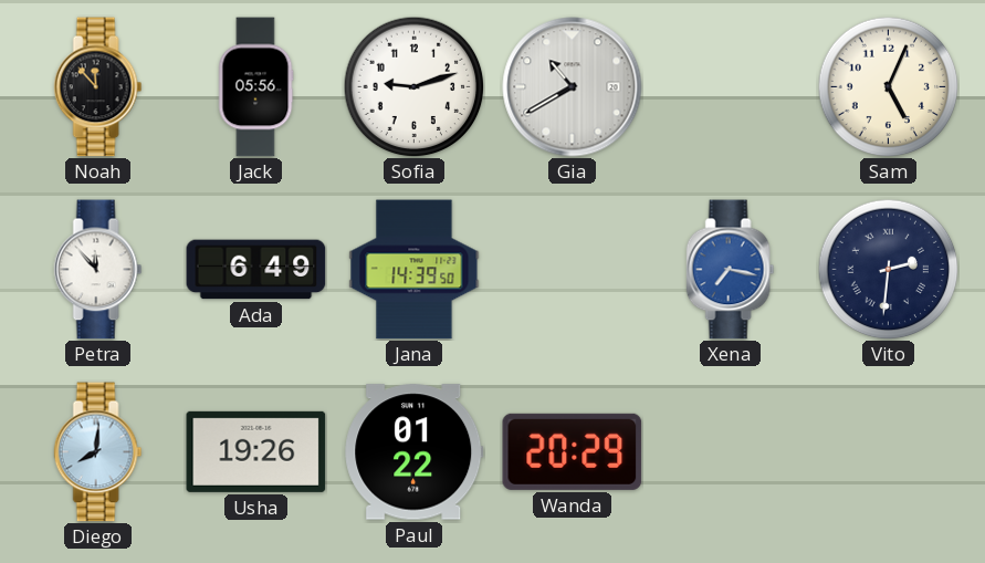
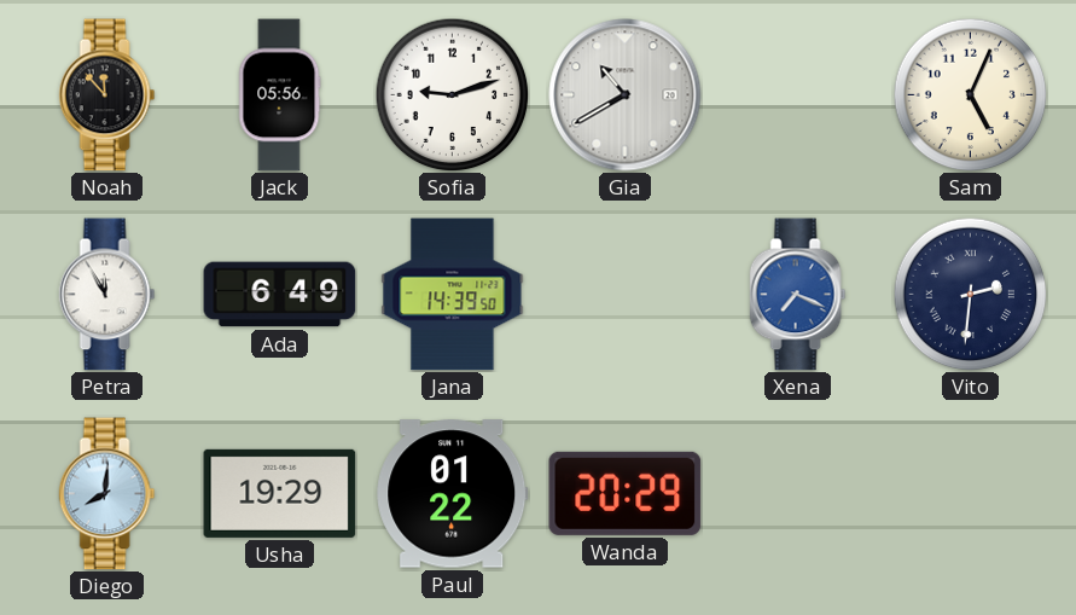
Petra: 11:53 -> 11:55 (107, 295)
Xena: 7:17 -> 7:19 (798, 295)
Usha: 19:26 -> 19:29 (280, 493)
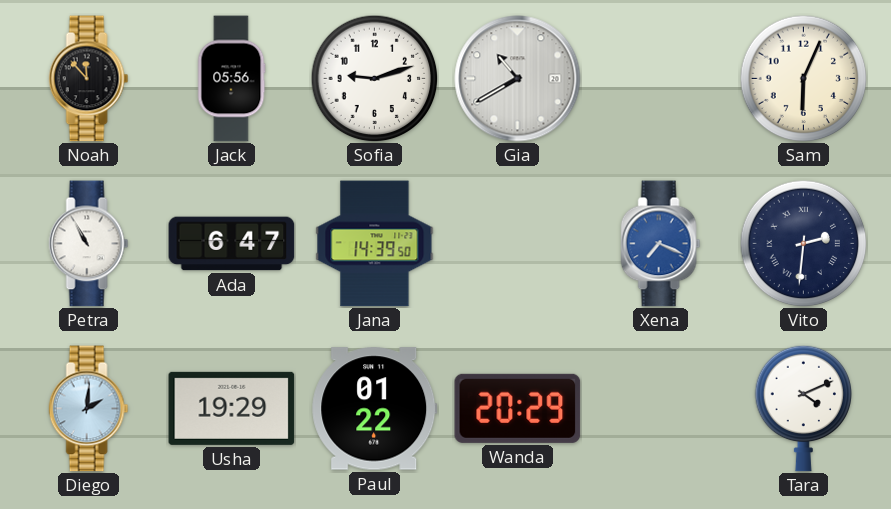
Sam: 5:04 -> 6:04 (803, 78)
Petra: 11:55 -> 10:55 (89, 244)
Ada: 6:49 -> 6:47 (232, 244)
Diego: 8:01 -> 2:01 (89, 409)
Tara: none -> 4:11 (804, 408)
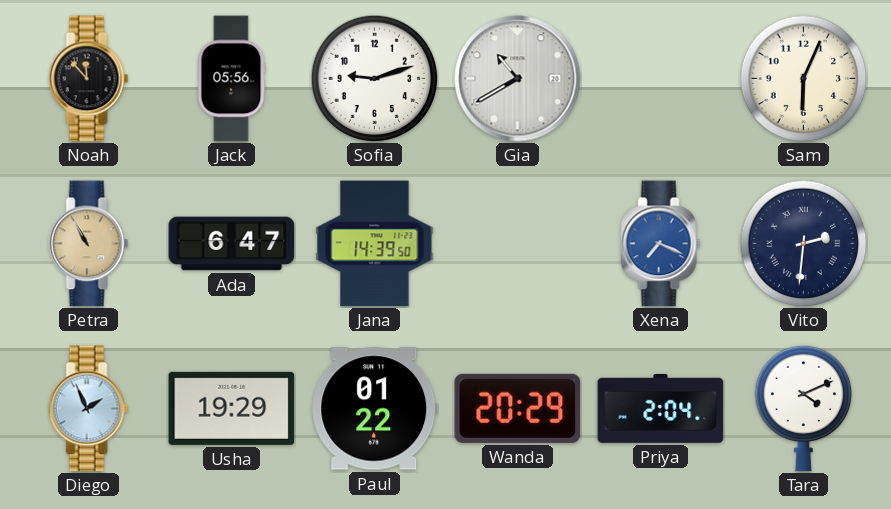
Petra dial: white -> champagne (89, 244)
Diego: 2:01 -> 1:56 (89, 409)
Priya: none -> 2:04 (661, 408)
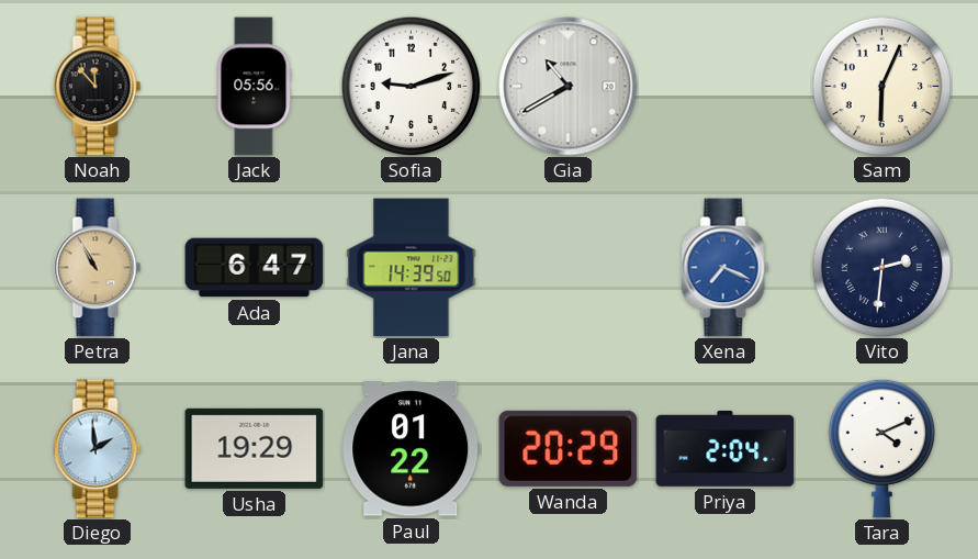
Diego: 1:56 -> 1:59 (98, 449)
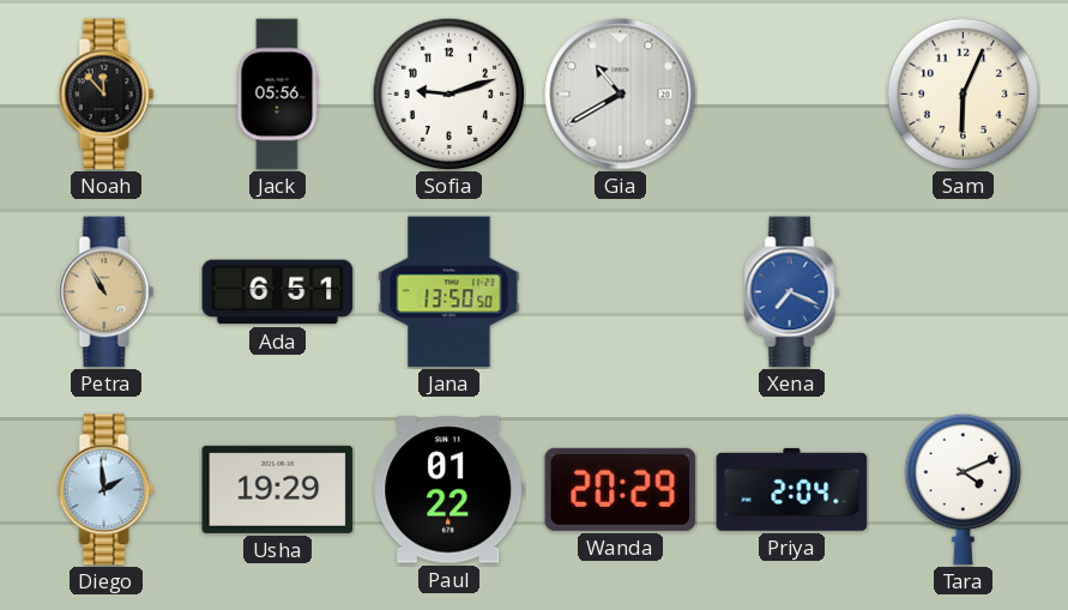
Ada: 6:47 -> 6:51 (278, 292)
Jana: 14:39 -> 13:50 (449, 292)
Vito: 2:31 -> none (881, 267)
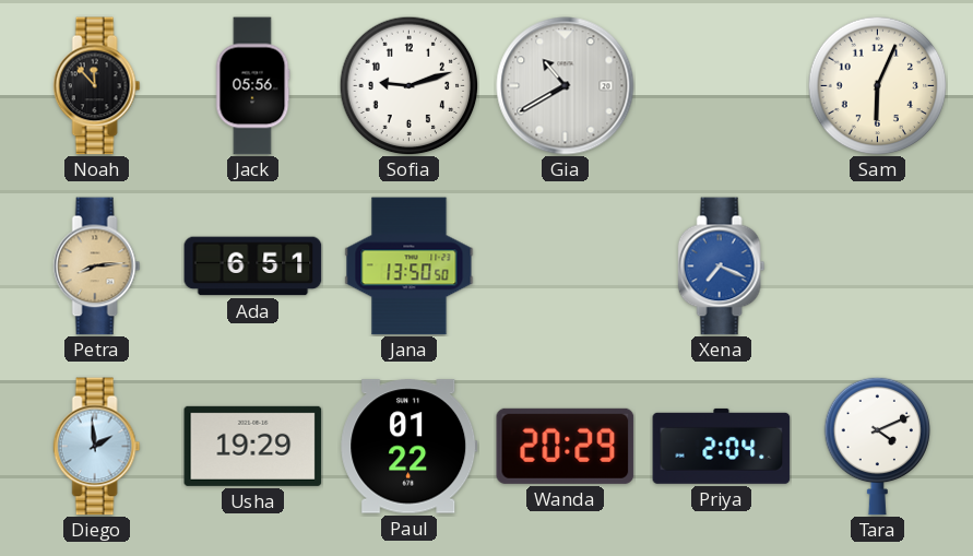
Petra: 10:55 -> 8:14 (97, 267)
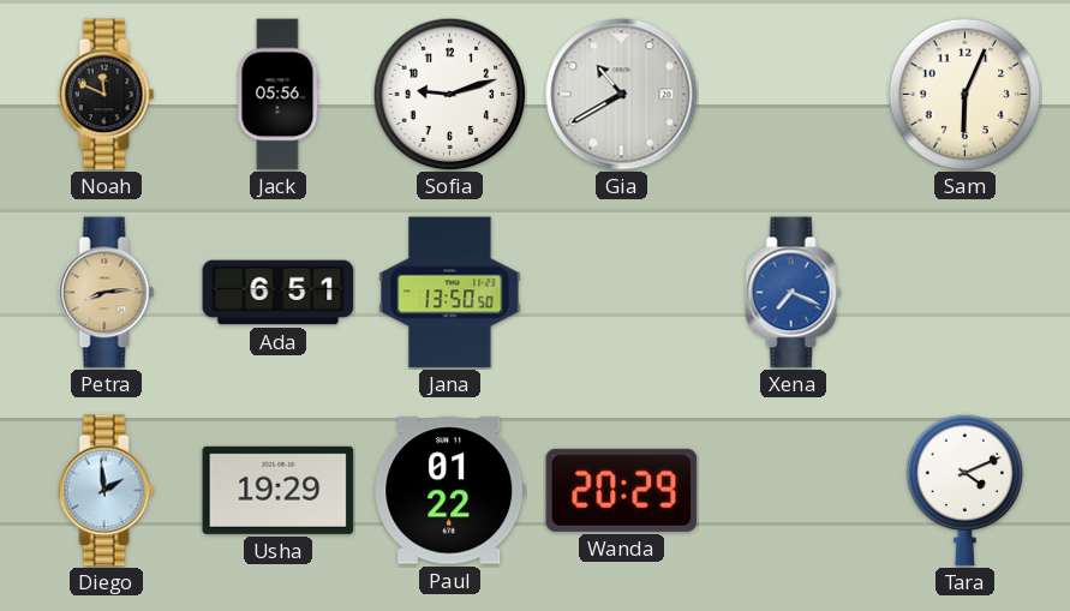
Noah: 11:53 -> 11:49 (107, 95)
Priya: 2:04 -> none (722, 446)
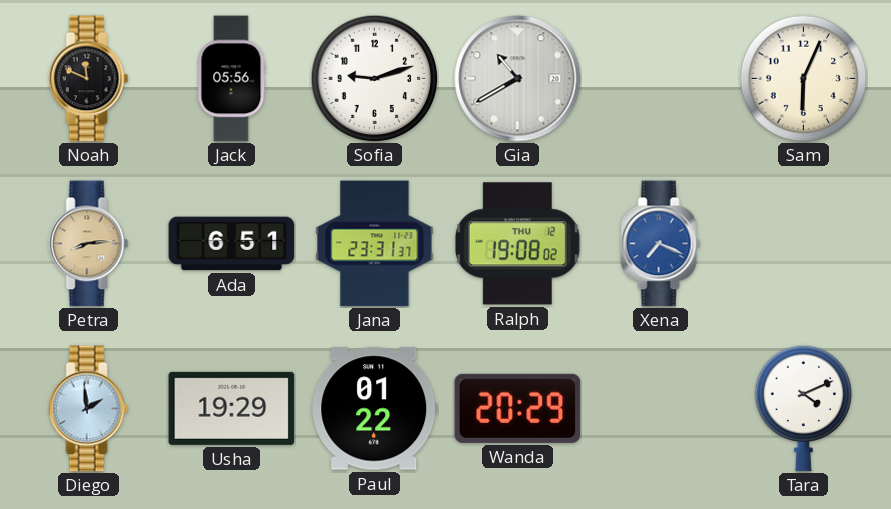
Jana: 13:50 -> 23:31 (375, 244)
Ralph: none -> 19:08 (518, 244)
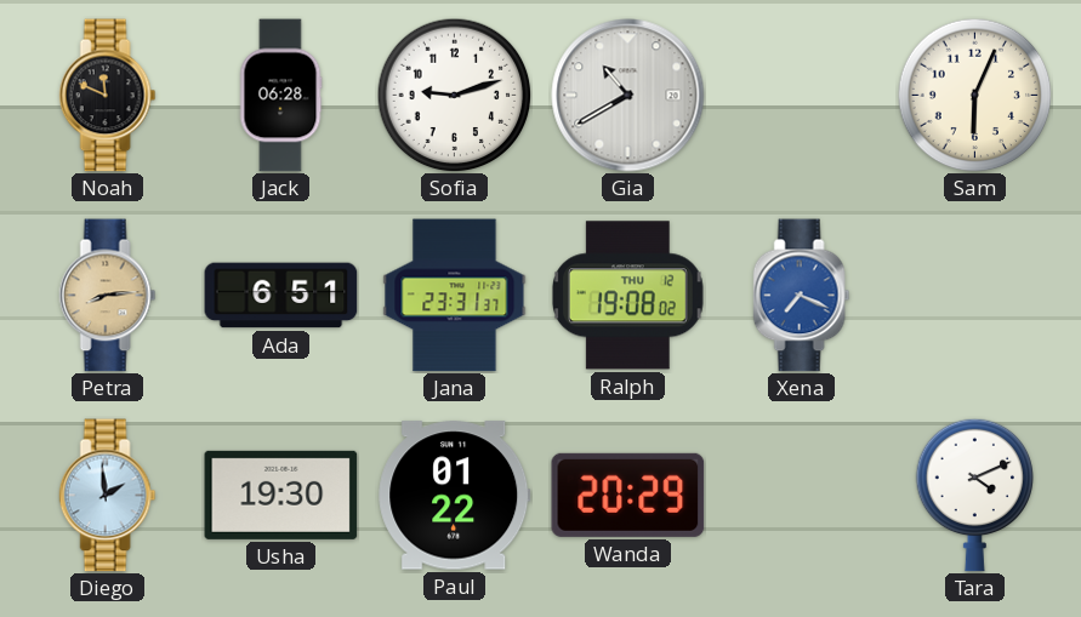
Jack: 05:56 -> 06:28 (280, 96)
Usha: 19:29 -> 19:30 (281, 495)
